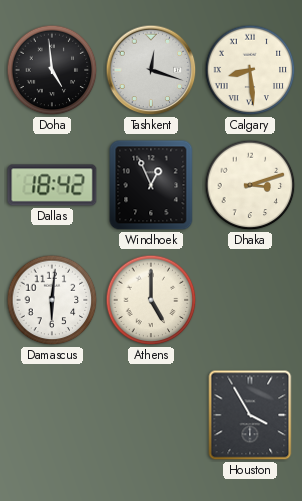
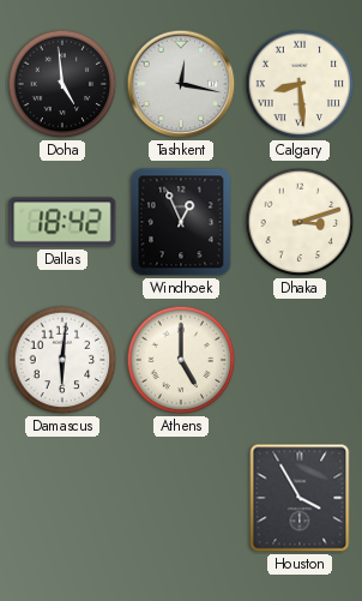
Tashkent: 12:18 -> 12:17 (181, 84)
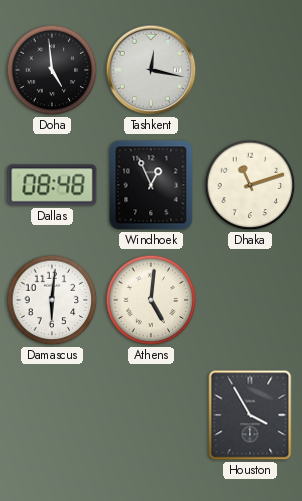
Calgary: 8:29 -> none (300, 84)
Dallas: 18:42 -> 08:48 (52, 185)
Dhaka: 3:12 -> 11:12 (250, 185)
Athens: 5:00 -> 5:01 (151, 300)
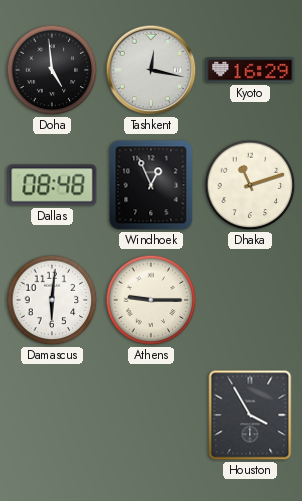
Kyoto: none -> 16:29 (250, 70)
Athens: 5:01 -> 9:15 (151, 300)
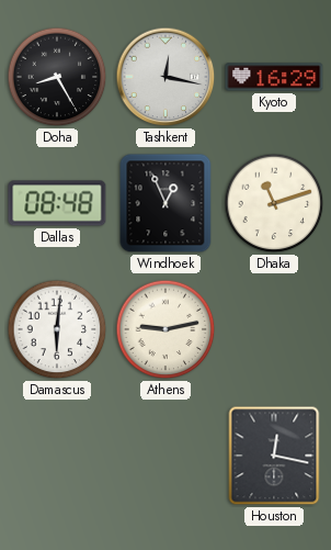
Doha: 4:59 -> 8:25 (57, 77)
Athens: 9:15 -> 9:13 (165, 329)
Houston: 3:55 -> 12:17 (274, 456)
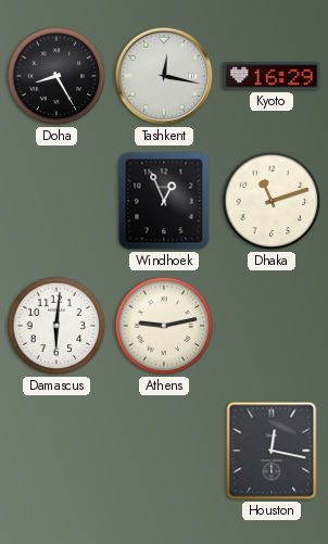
Dallas: 08:48 -> none (57, 203)
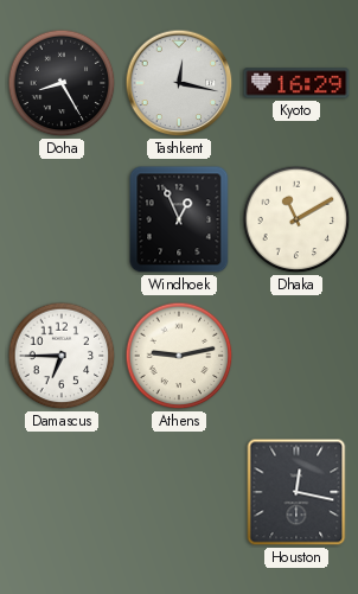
Dhaka: 11:12 -> 11:10 (296, 219)
Damascus: 6:01 -> 6:45 (62, 356)
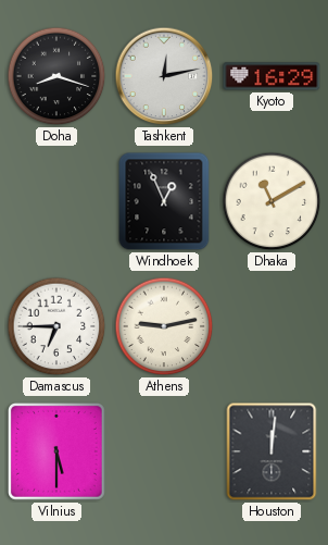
Doha: 8:25 -> 8:18 (56, 76)
Tashkent: 12:17 -> 12:13 (164, 76)
Vilnius: none -> 5:30 (58, 453)
Houston: 12:17 -> 12:01 (272, 451)
